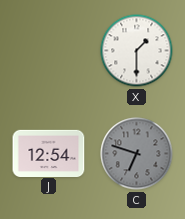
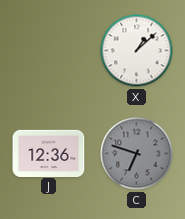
X: 1:30 -> 1:08 (137, 51)
J: 12:54 -> 12:36 (49, 153)
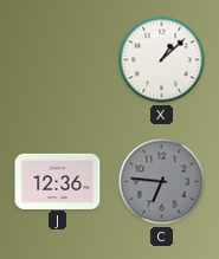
C: 6:48 -> 6:46 (162, 182)
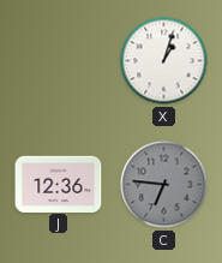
X: 1:08 -> 1:03 (164, 61)
